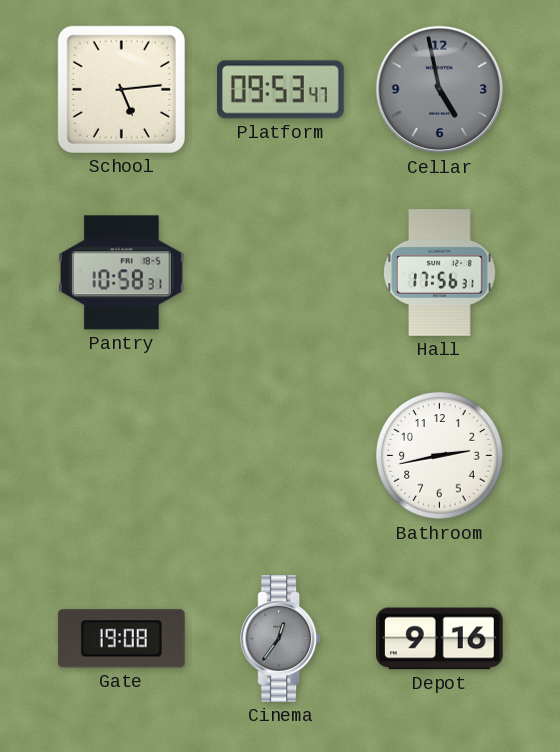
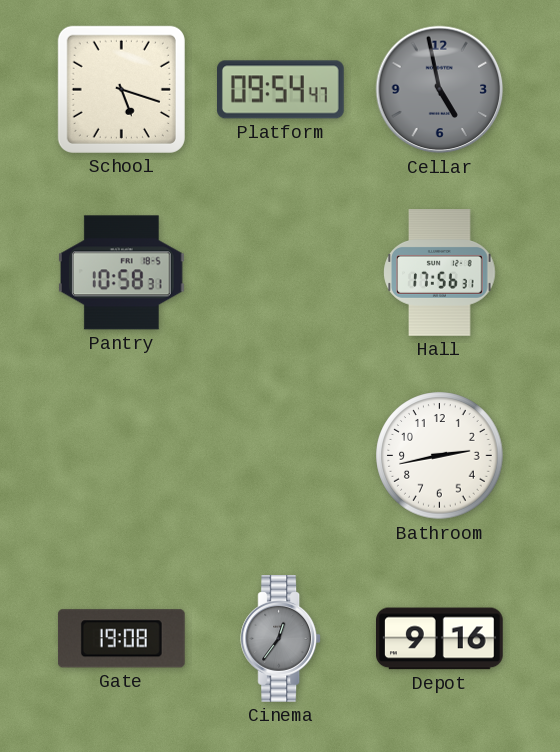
School: 5:14 -> 5:18 (121, 89)
Platform: 09:53 -> 09:54 (281, 90)
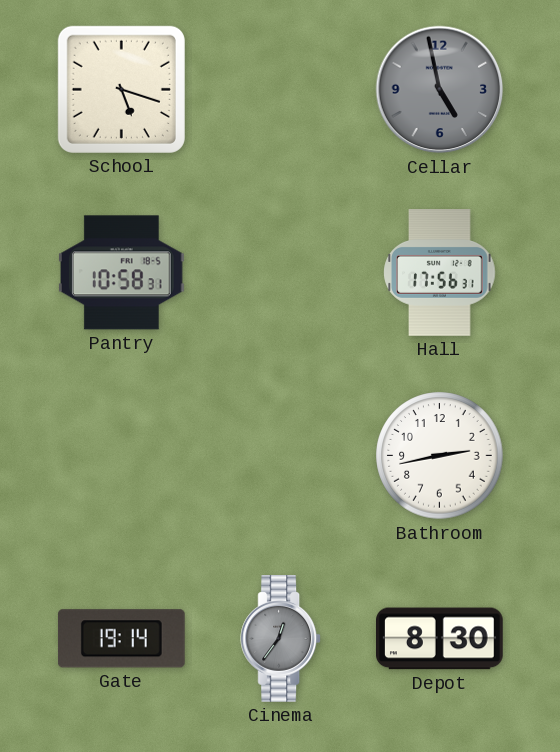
Platform: 09:54 -> none (281, 90)
Gate: 19:08 -> 19:14 (121, 639)
Depot: 9:16 -> 8:30 (440, 639)
